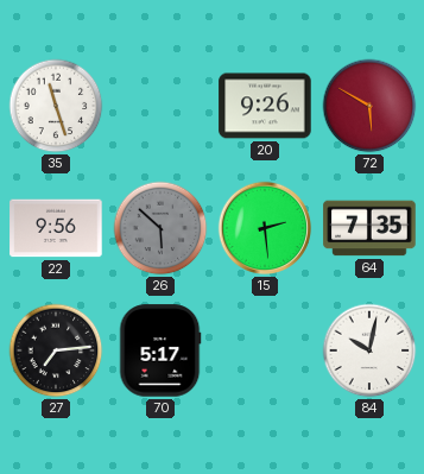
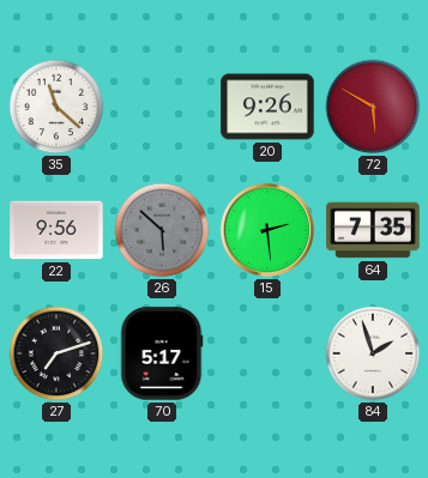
35: 11:27 -> 11:22 (56, 107)
27: 7:14 -> 7:12 (56, 353)
84: 10:02 -> 1:57 (373, 353)
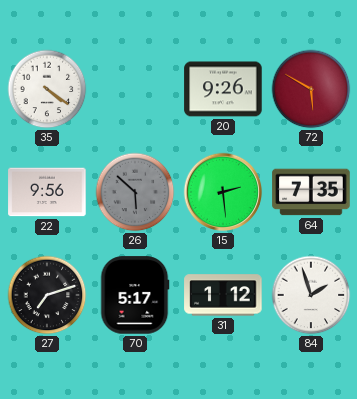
35: 11:22 -> 4:21 (47, 89)
31: none -> 1:12 (223, 295)
